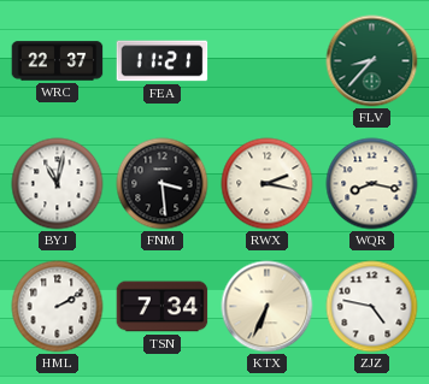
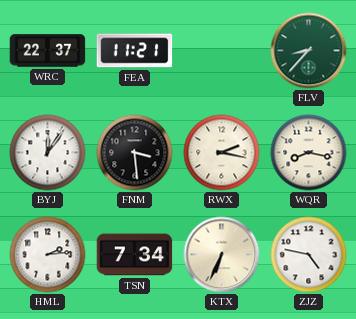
BYJ: 11:02 -> 12:06 (48, 153)
HML: 2:10 -> 2:14 (48, 255)
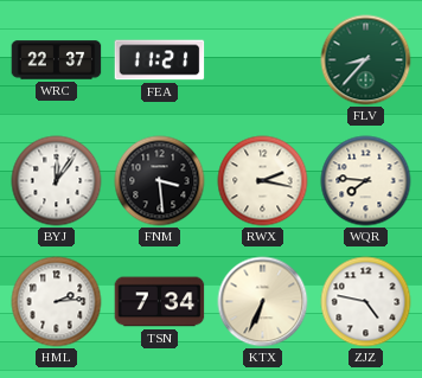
WQR: 8:17 -> 7:46 (366, 181)
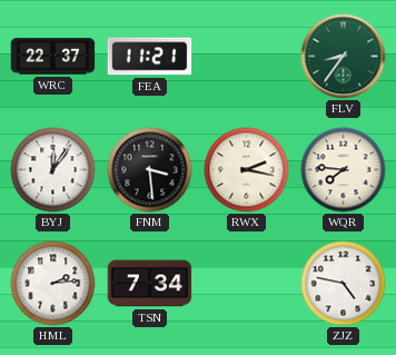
FLV: 8:37 -> 8:36 (344, 57)
KTX: 6:34 -> none (263, 302)
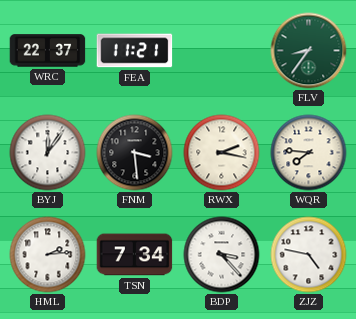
BDP: none -> 3:23 (222, 255)
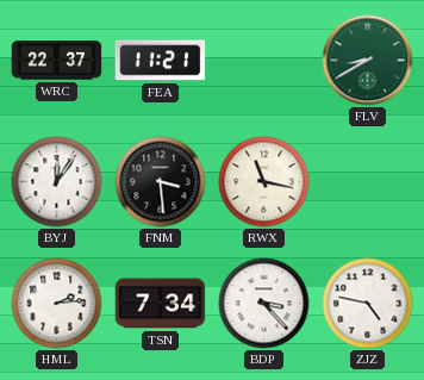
FLV: 8:36 -> 8:40 (368, 61)
RWX: 2:17 -> 11:17 (264, 182)
WQR: 7:46 -> none (309, 153)
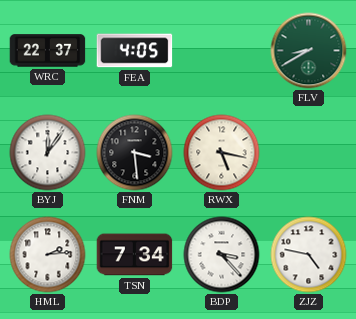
FEA: 11:21 -> 4:05 (135, 51)
RWX: 11:17 -> 5:17 (222, 153)
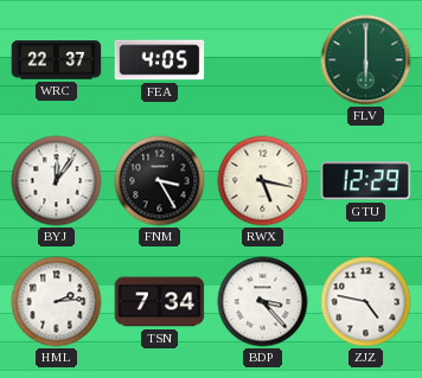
FLV: 8:40 -> 6:00 (366, 60)
FNM: 3:29 -> 3:25 (160, 181)
GTU: none -> 12:29 (366, 181)
